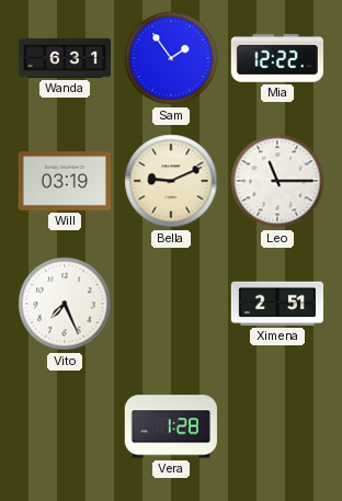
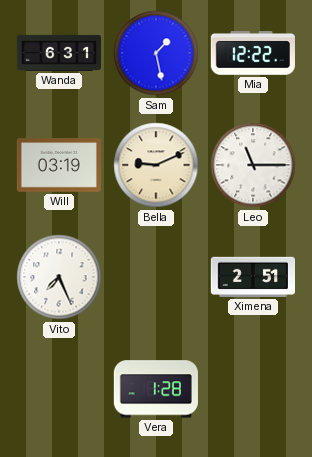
Sam: 1:54 -> 1:28 (156, 53)
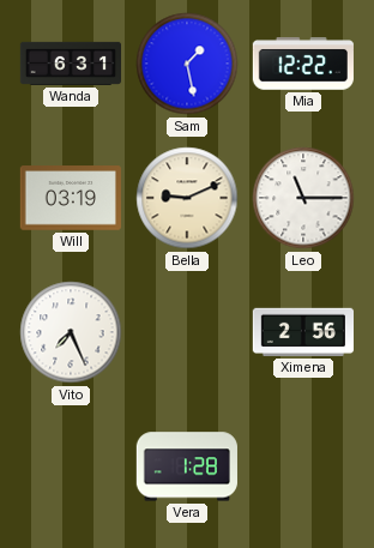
Ximena: 2:51 -> 2:56 (302, 332)
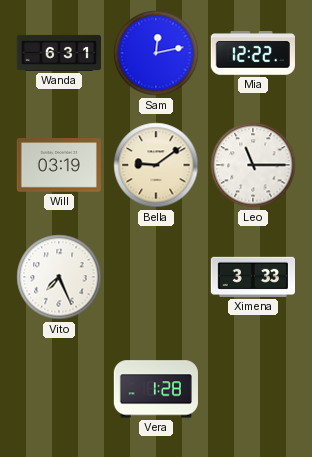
Sam: 1:28 -> 12:13 (156, 53)
Bella: 9:11 -> 9:09 (156, 165)
Ximena: 2:56 -> 3:33 (252, 277)
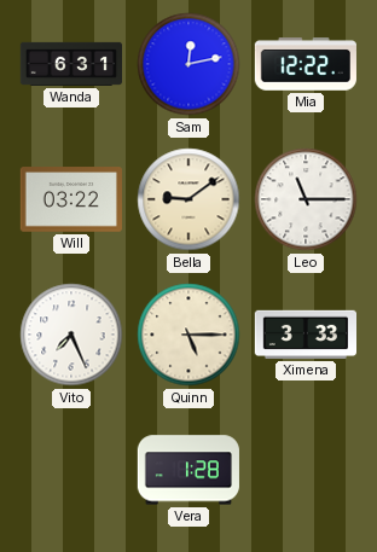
Will: 03:19 -> 03:22 (71, 199)
Quinn: none -> 5:15 (188, 335)
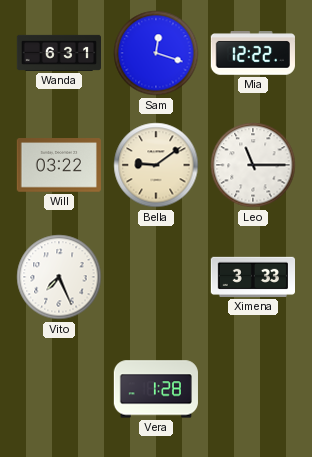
Sam: 12:13 -> 12:18 (156, 53)
Quinn: 5:15 -> none (188, 335)
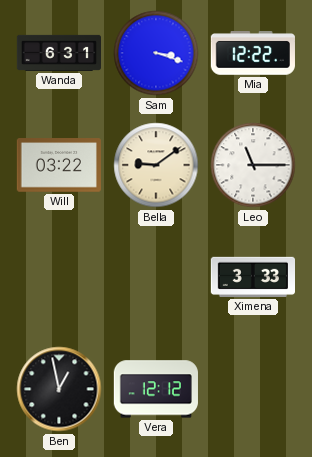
Sam: 12:18 -> 3:18 (156, 53)
Vito: 7:26 -> none (59, 277)
Ben: none -> 12:58 (59, 389)
Vera: 1:28 -> 12:12 (155, 389)
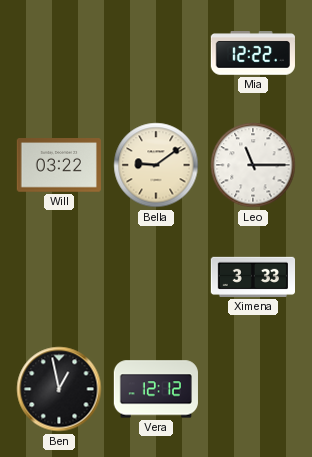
Wanda: 6:31 -> none (58, 53)
Sam: 3:18 -> none (156, 53)
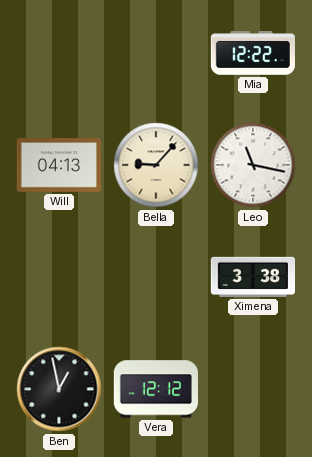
Will: 03:22 -> 04:13 (59, 165)
Bella: 9:09 -> 9:07 (156, 165)
Leo: 11:15 -> 11:17 (253, 165)
Ximena: 3:33 -> 3:38 (252, 277)
